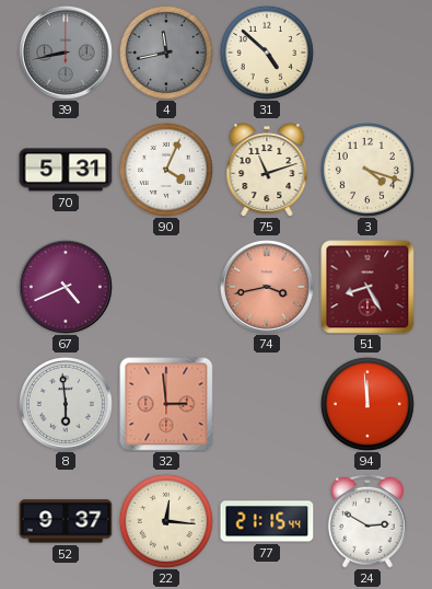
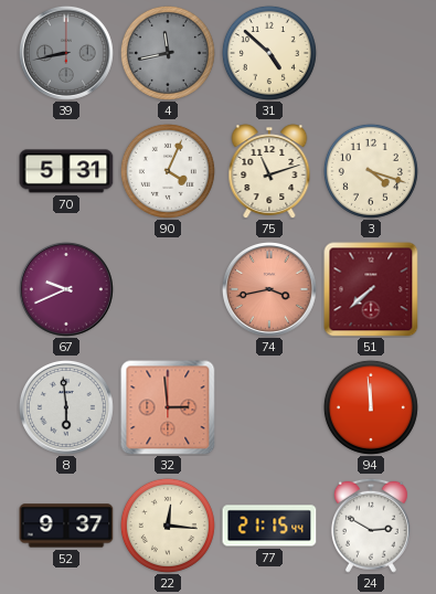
67: 4:41 -> 9:41 (66, 289)
51: 8:25 -> 7:38 (371, 289)
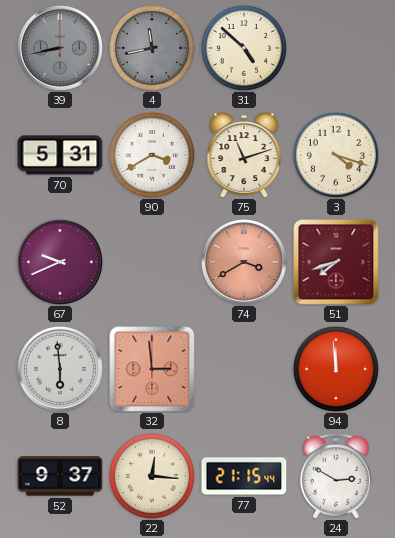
90: 4:04 -> 3:40 (152, 155)
74: 3:43 -> 3:40 (244, 262)
51: 7:38 -> 7:42 (336, 262)
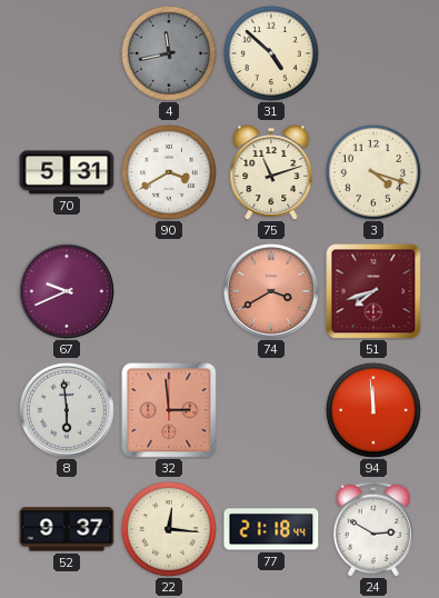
39: 8:43 -> none (60, 48)
77: 21:15 -> 21:18 (271, 529)
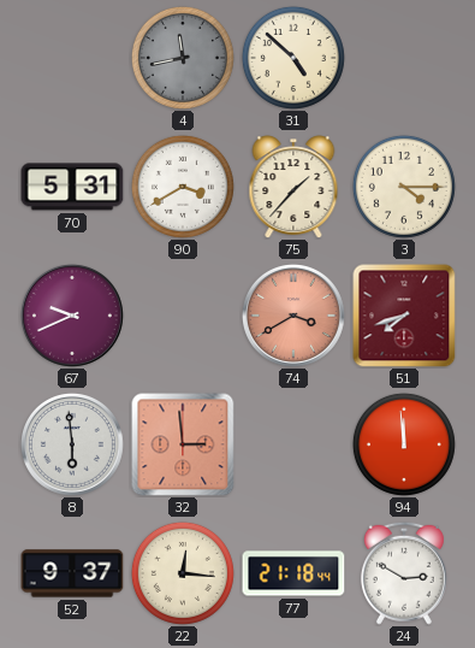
75: 11:12 -> 1:37 (293, 187)
3: 4:18 -> 4:15 (404, 187)
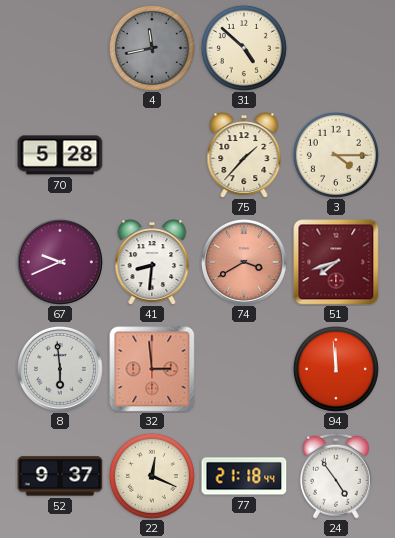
70: 5:31 -> 5:28 (60, 155)
90: 3:40 -> none (183, 187)
41: none -> 8:31 (152, 262)
22: 12:16 -> 12:19 (152, 476)
24: 2:50 -> 4:54 (336, 476)
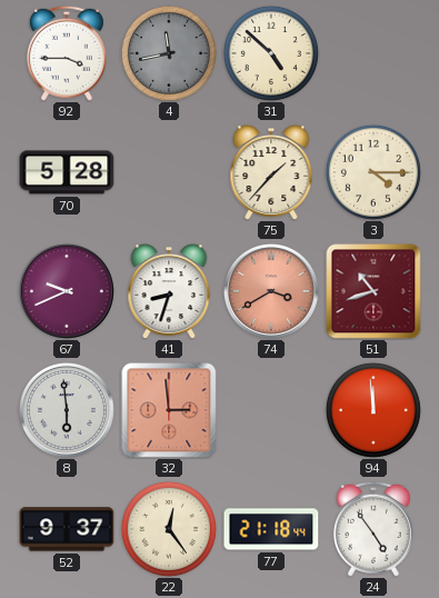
92: none -> 3:45 (67, 53)
41: 8:31 -> 8:33 (169, 291)
51: 7:42 -> 10:42 (373, 291)
22: 12:19 -> 12:24 (169, 529)
